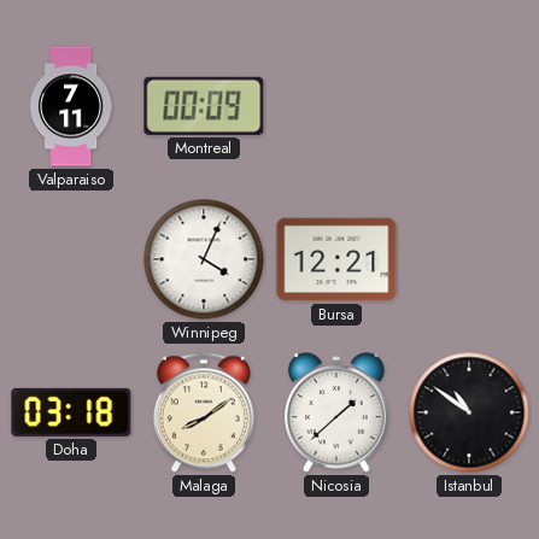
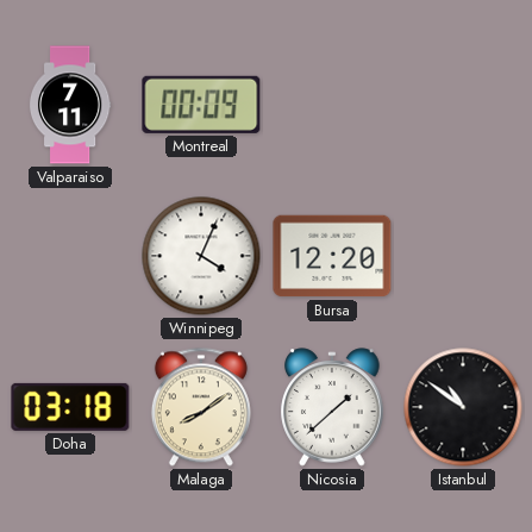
Bursa: 12:21 -> 12:20 (332, 256)
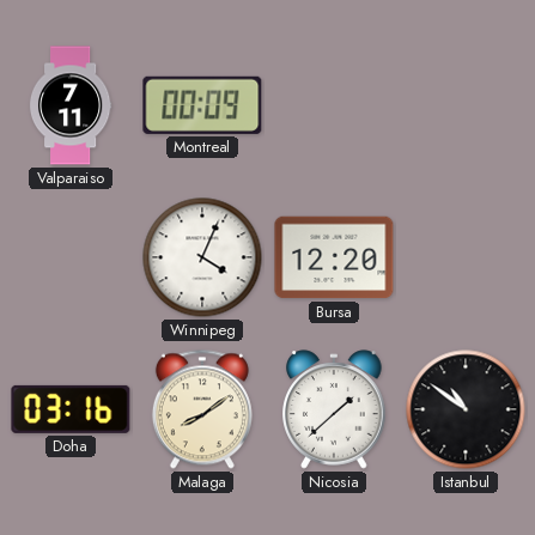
Doha: 03:18 -> 03:16 (71, 409)
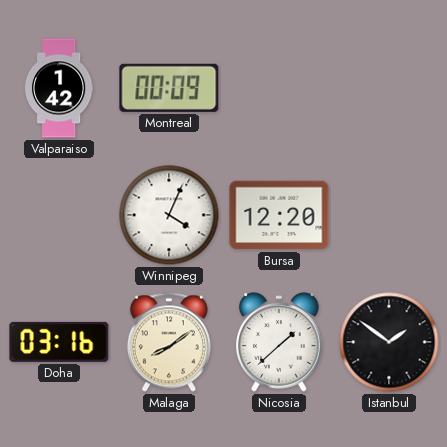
Valparaiso: 7:11 -> 1:42 (59, 88)
Istanbul: 10:51 -> 1:51 (389, 342)
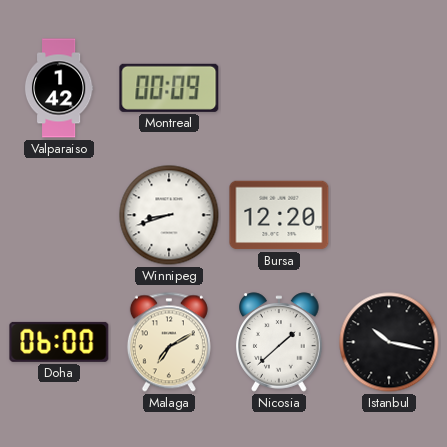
Winnipeg: 4:04 -> 8:42 (169, 215)
Doha: 03:16 -> 06:00 (59, 342)
Malaga: 8:09 -> 7:10 (169, 342)
Istanbul: 1:51 -> 10:17 (389, 342)
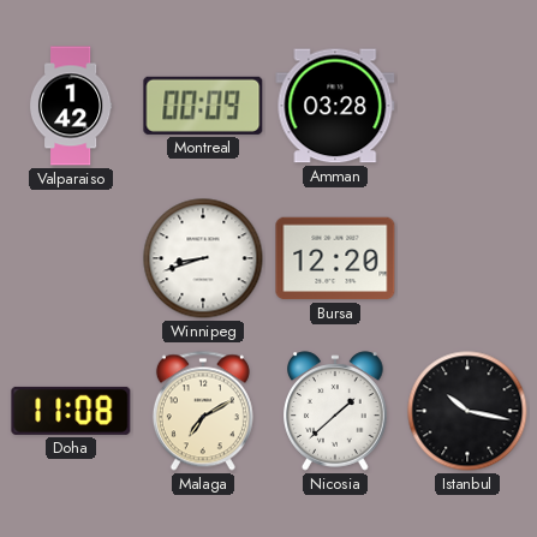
Amman: none -> 03:28 (335, 106)
Doha: 06:00 -> 11:08 (71, 411)
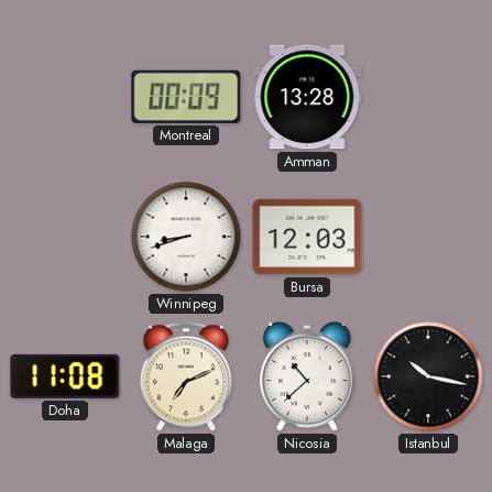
Valparaiso: 1:42 -> none (71, 106)
Amman: 03:28 -> 13:28 (307, 97)
Bursa: 12:20 -> 12:03 (307, 237)
Malaga: 7:10 -> 7:11 (186, 376)
Nicosia: 1:38 -> 10:38 (307, 376)
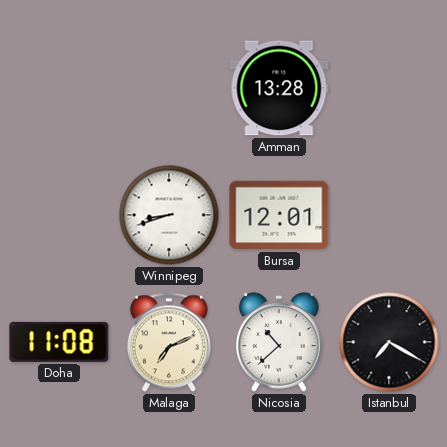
Montreal: 00:09 -> none (186, 97)
Bursa: 12:03 -> 12:01 (279, 215)
Istanbul: 10:17 -> 7:20 (389, 342)
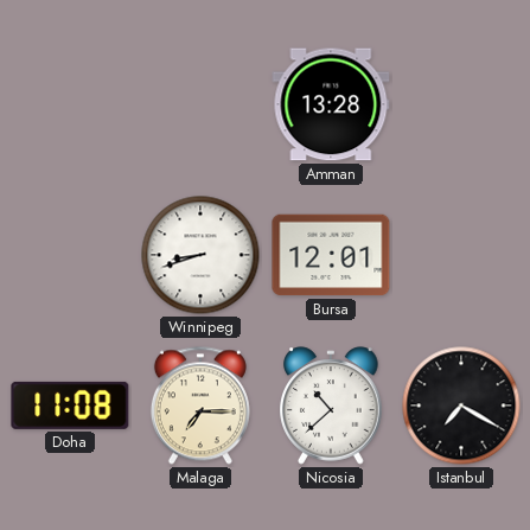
Malaga: 7:11 -> 7:15 (200, 406)
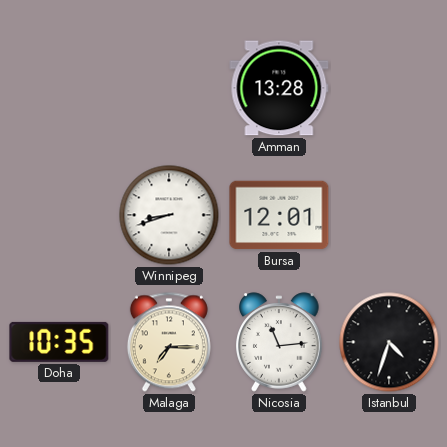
Doha: 11:08 -> 10:35 (59, 342)
Nicosia: 10:38 -> 11:14 (279, 342)
Istanbul: 7:20 -> 4:33 (389, 342)
